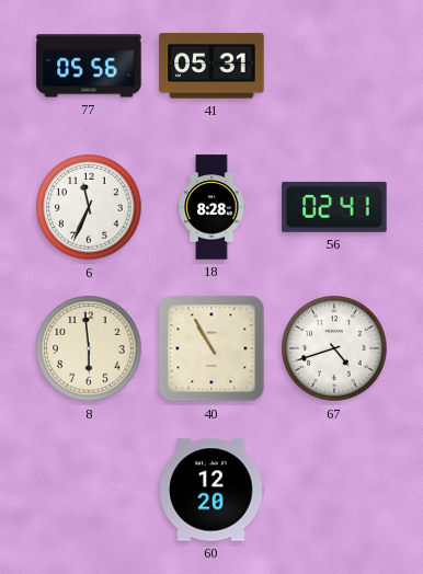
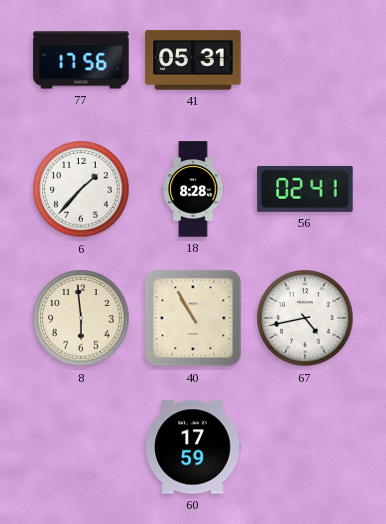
77: 05:56 -> 17:56 (81, 60)
6: 11:34 -> 1:37 (81, 189)
67: 4:42 -> 4:43 (305, 318)
60: 12:20 -> 17:59 (193, 447)
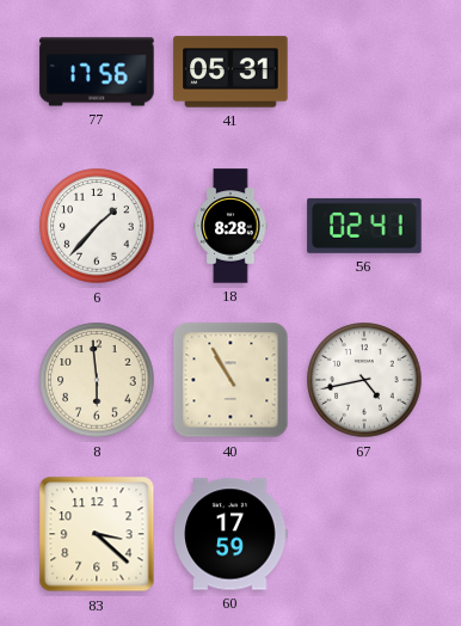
83: none -> 3:22 (97, 534)
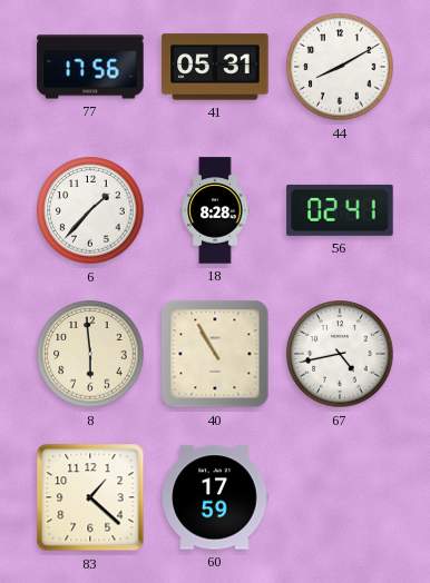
44: none -> 8:10 (340, 67)
83: 3:22 -> 1:22 (90, 497)
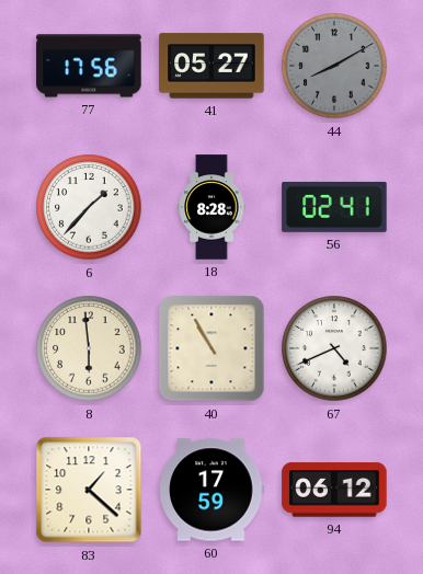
41: 05:31 -> 05:27 (211, 66)
44 dial: white -> grey (334, 66)
67: 4:43 -> 4:41 (334, 348)
94: none -> 06:12 (334, 490)
